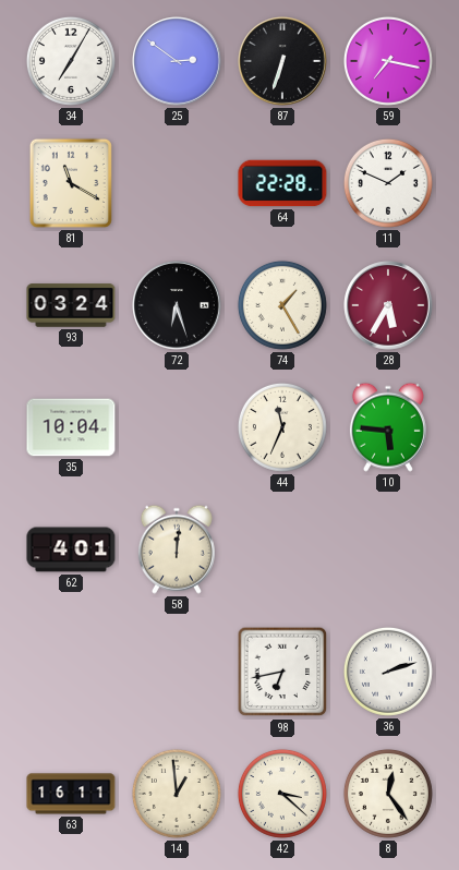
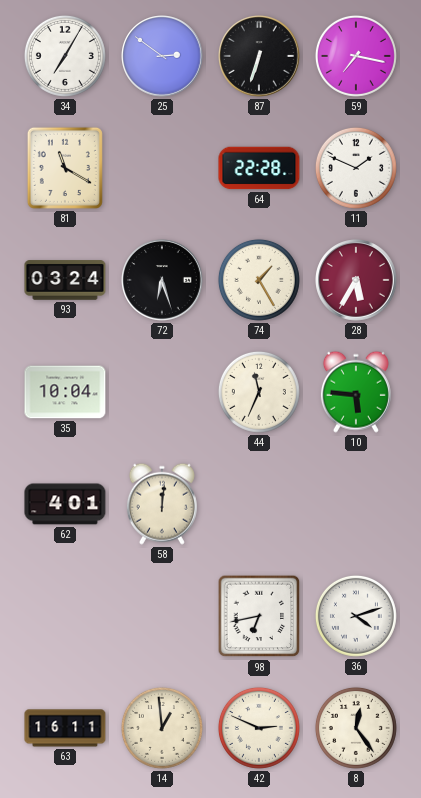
36: 2:12 -> 4:12 (356, 616)
42: 3:22 -> 2:49 (259, 728)
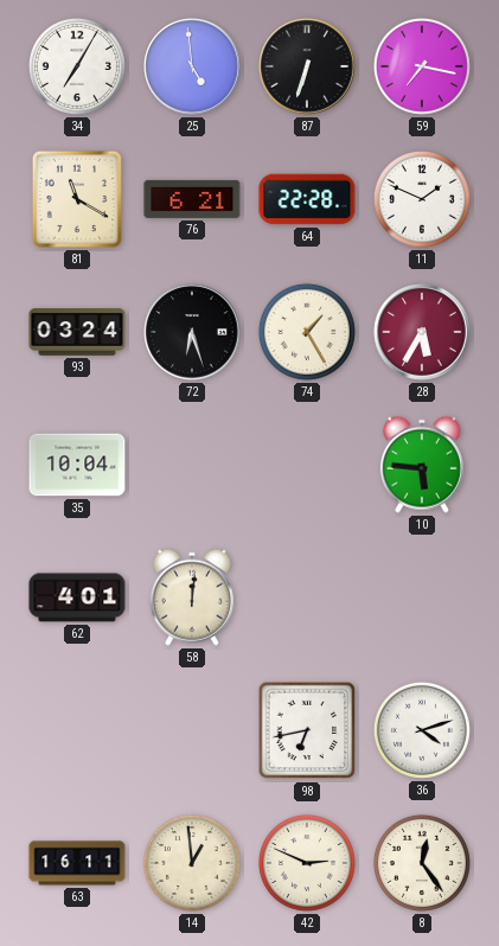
25: 2:51 -> 4:59 (192, 66)
76: none -> 6:21 (192, 199)
44: 11:34 -> none (259, 392)
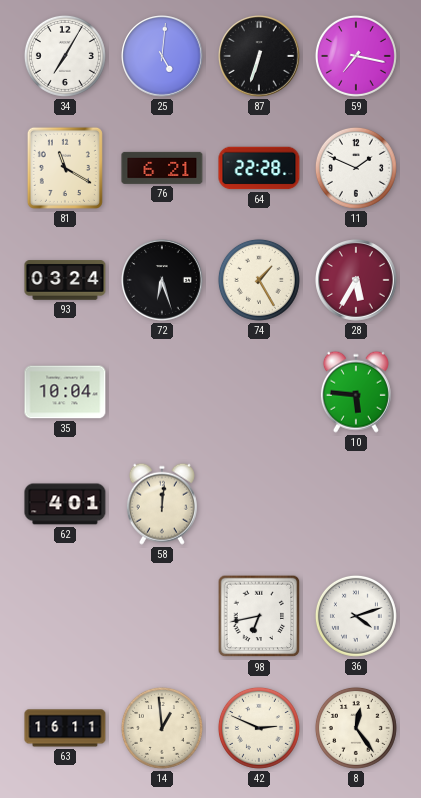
25: 4:59 -> 5:01 (162, 56)
